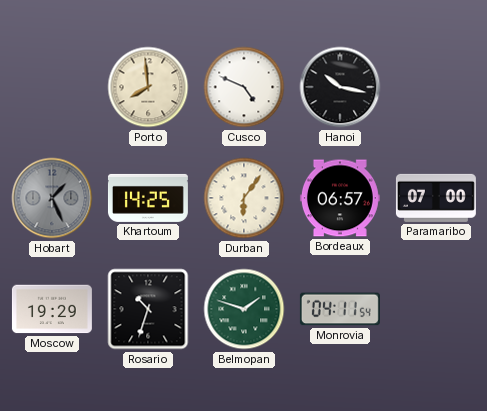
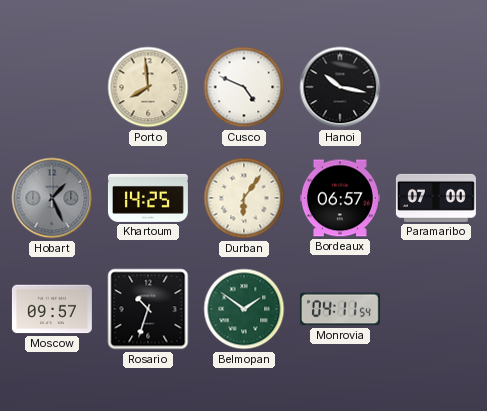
Moscow: 19:29 -> 09:57 (52, 309)
Belmopan: 1:48 -> 1:51 (244, 309)
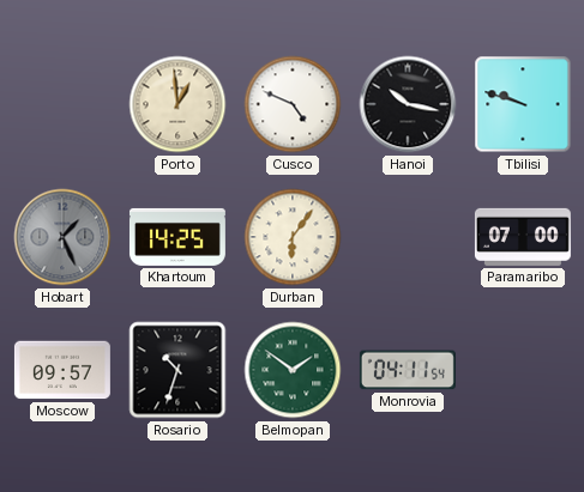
Porto: 7:59 -> 12:59 (177, 104)
Tbilisi: none -> 9:48 (523, 104)
Bordeaux: 06:57 -> none (340, 198)
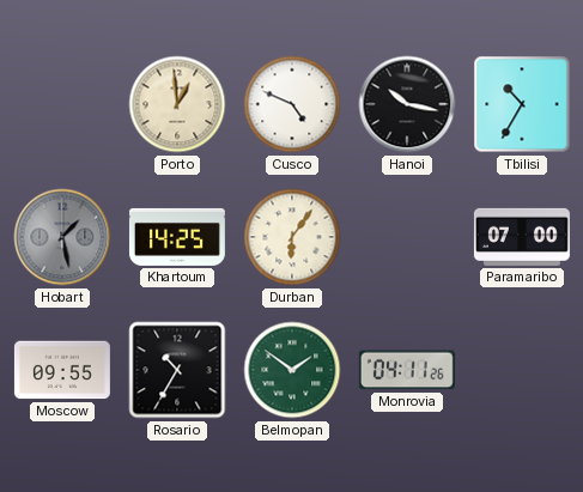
Tbilisi: 9:48 -> 10:35 (522, 104)
Hobart: 1:26 -> 1:28 (62, 237)
Moscow: 09:57 -> 09:55 (62, 370)
Rosario: 10:33 -> 10:35 (177, 370)
Monrovia: 04:11:54 -> 04:11:26 (407, 370)
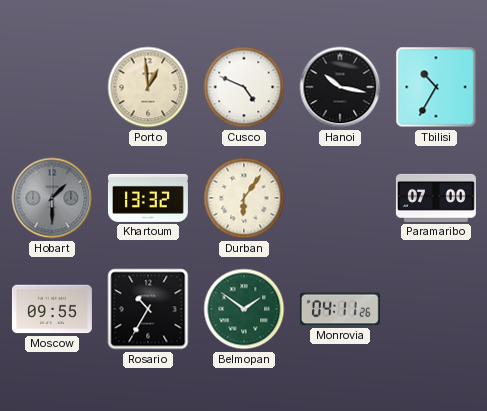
Hobart: 1:28 -> 1:30 (52, 198)
Khartoum: 14:25 -> 13:32 (148, 198)
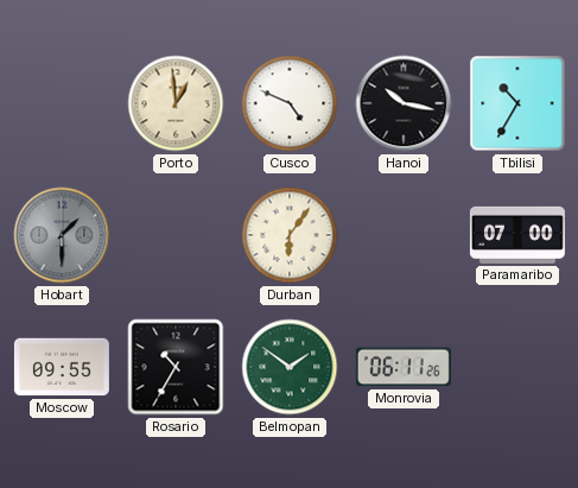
Khartoum: 13:32 -> none (148, 198)
Monrovia: 04:11 -> 06:11 (404, 367)
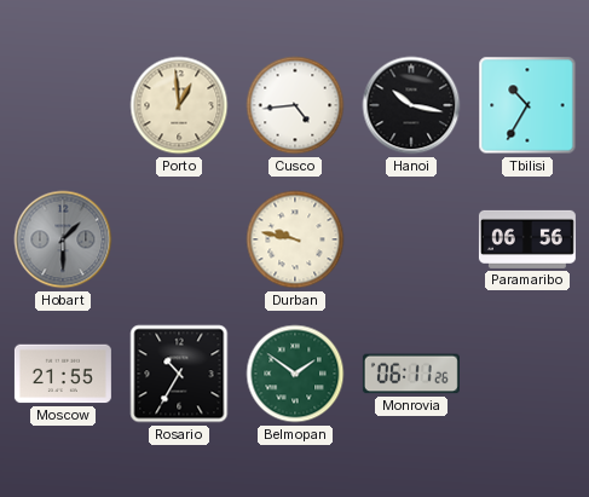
Cusco: 4:49 -> 4:44 (295, 105)
Durban: 6:06 -> 9:47 (295, 239)
Paramaribo: 07:00 -> 06:56 (527, 239)
Moscow: 09:55 -> 21:55 (63, 374)
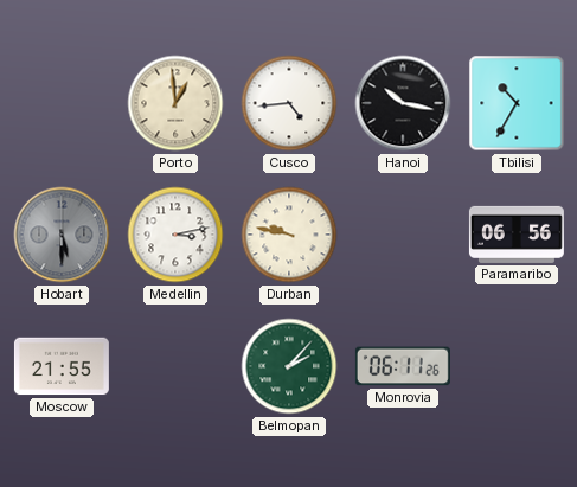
Hobart: 1:30 -> 5:30 (62, 235)
Medellin: none -> 3:13 (175, 235)
Rosario: 10:35 -> none (179, 374)
Belmopan: 1:51 -> 2:07 (289, 366)
